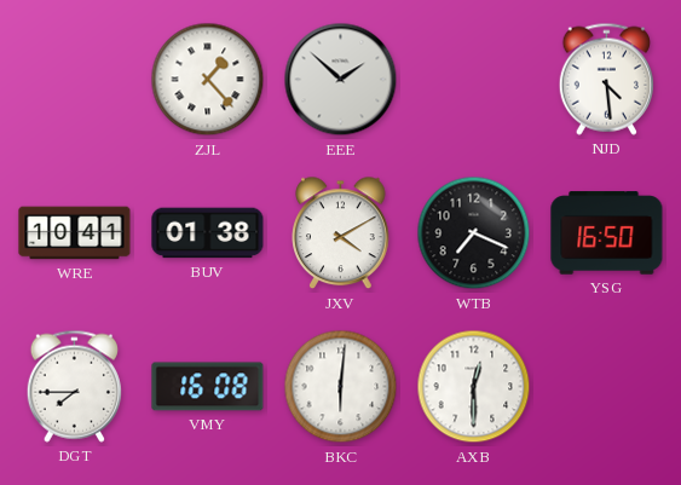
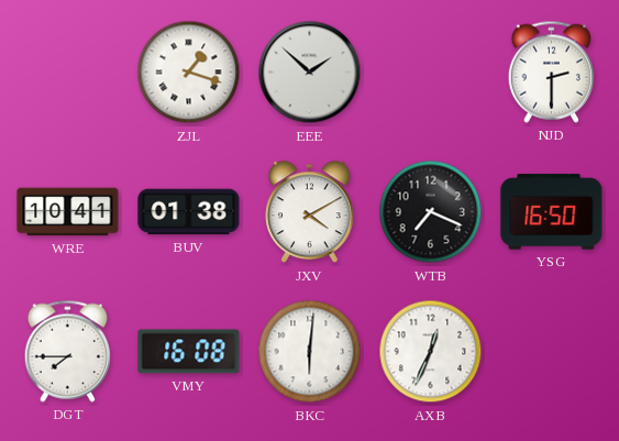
ZJL: 1:23 -> 1:18 (189, 73)
NJD: 4:29 -> 2:30 (551, 71)
AXB: 12:30 -> 12:34 (431, 352)
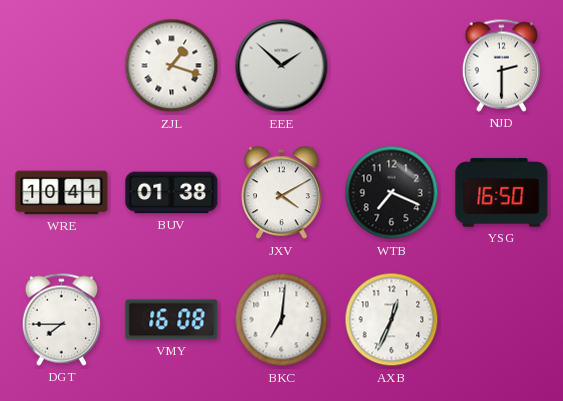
BKC: 6:01 -> 7:01 (282, 320)
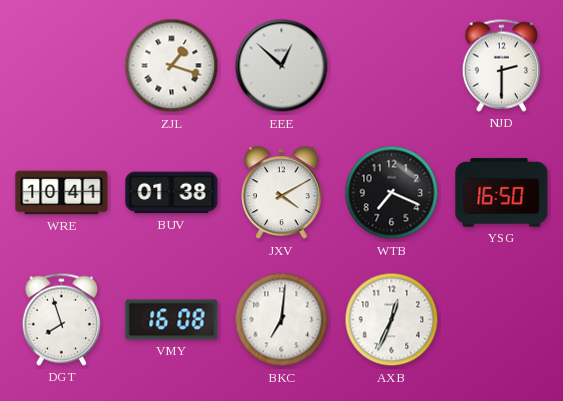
EEE: 1:52 -> 12:52 (282, 66)
DGT: 7:45 -> 7:57 (61, 319)
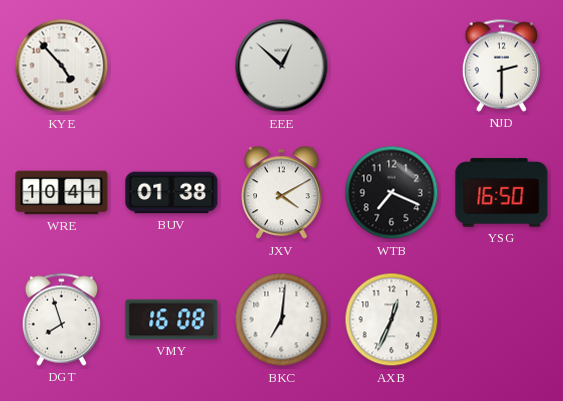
KYE: none -> 4:53 (62, 66)
ZJL: 1:18 -> none (172, 66)
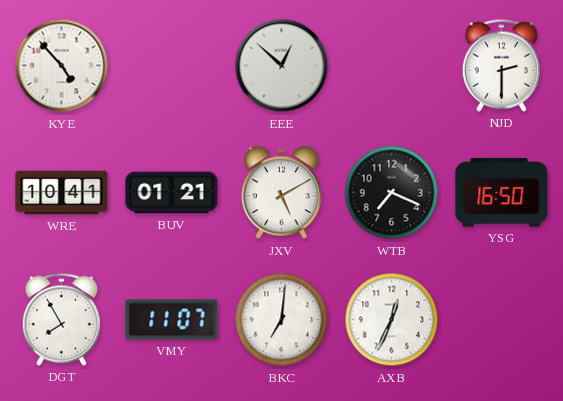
BUV: 01:38 -> 01:21 (172, 193)
JXV: 4:10 -> 5:10 (282, 193)
DGT: 7:57 -> 7:55 (61, 319)
VMY: 16:08 -> 11:07 (172, 320)
